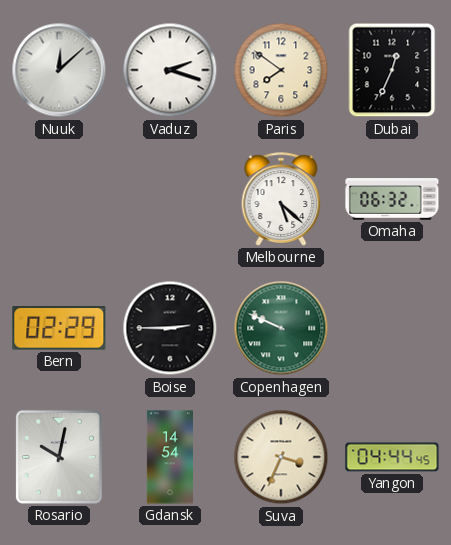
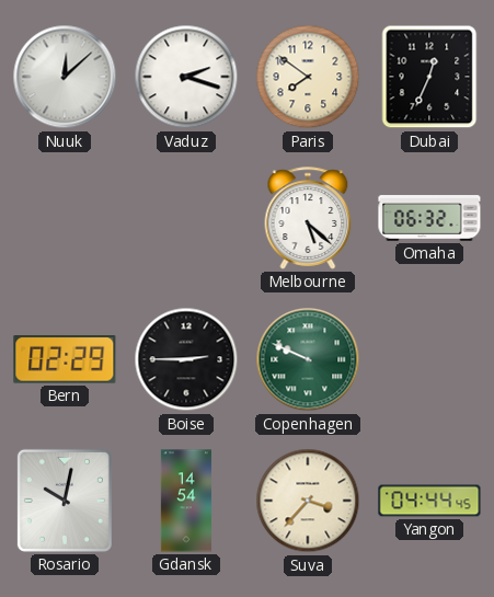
Suva: 3:34 -> 3:37 (308, 501)
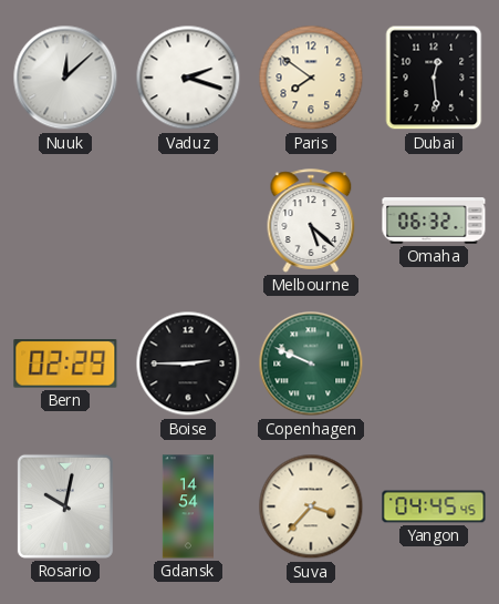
Dubai: 12:34 -> 12:29 (434, 78)
Yangon: 04:44 -> 04:45 (434, 506)
